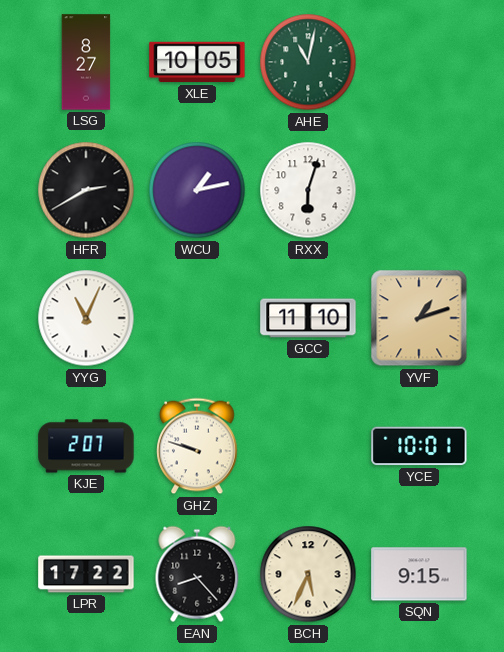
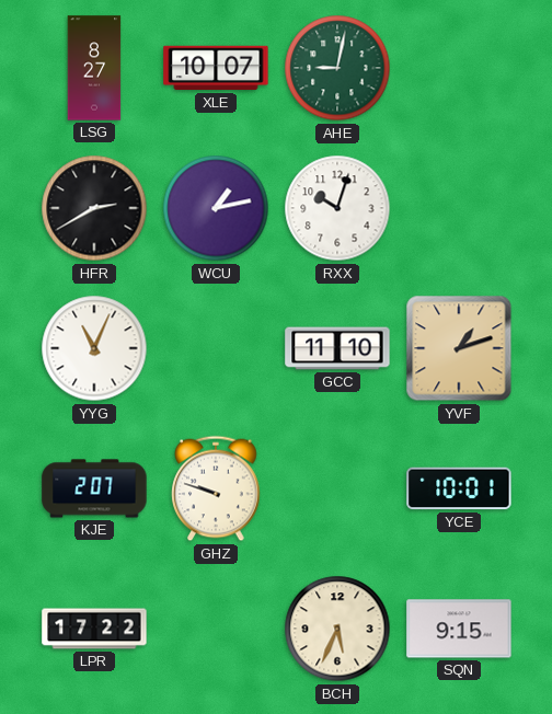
XLE: 10:05 -> 10:07 (216, 68)
AHE: 11:02 -> 9:02 (337, 68)
RXX: 6:03 -> 10:03 (337, 208)
EAN: 8:23 -> none (197, 574)
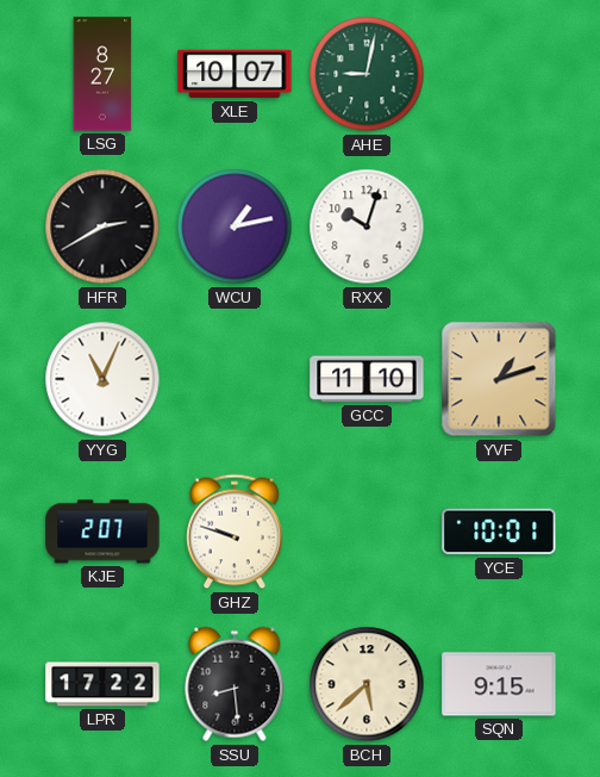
SSU: none -> 8:29 (235, 684)
BCH: 5:34 -> 5:38 (367, 684)
